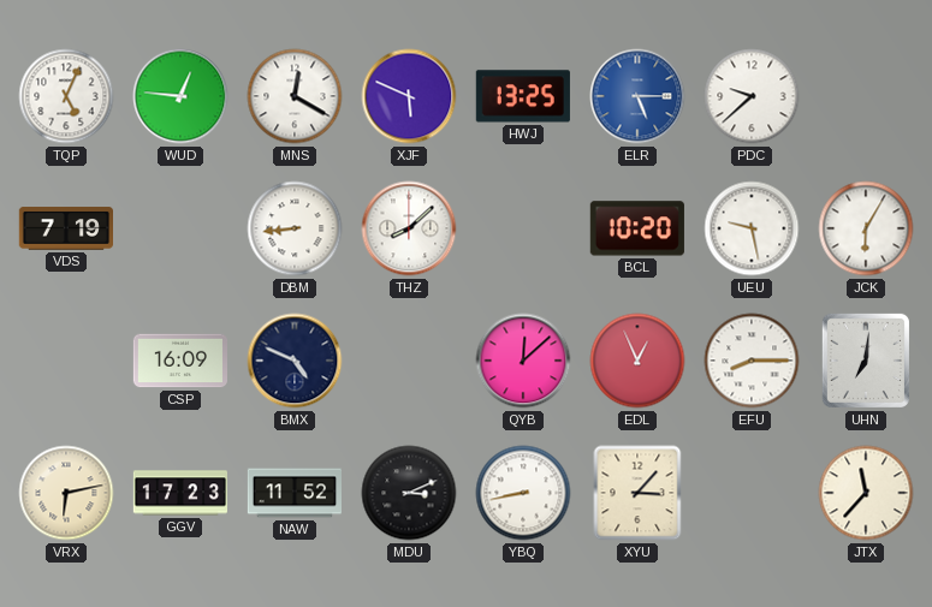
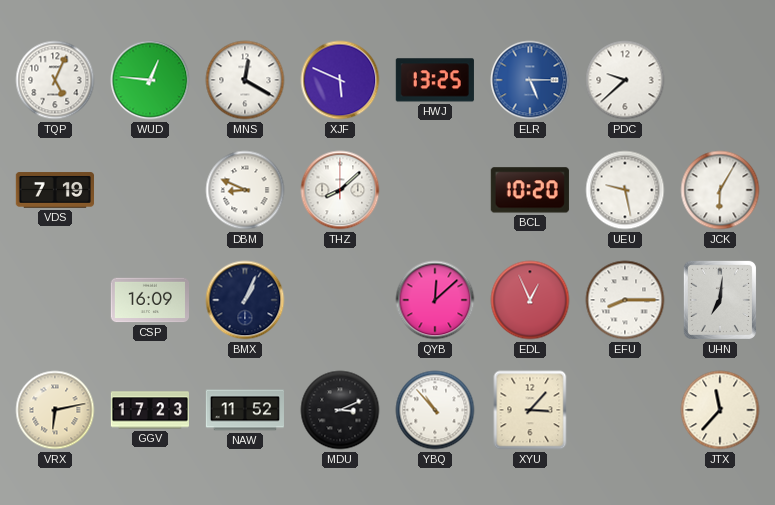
DBM: 8:44 -> 8:49 (245, 190)
BMX: 4:49 -> 1:04 (245, 300)
YBQ: 8:43 -> 10:53 (435, 410)
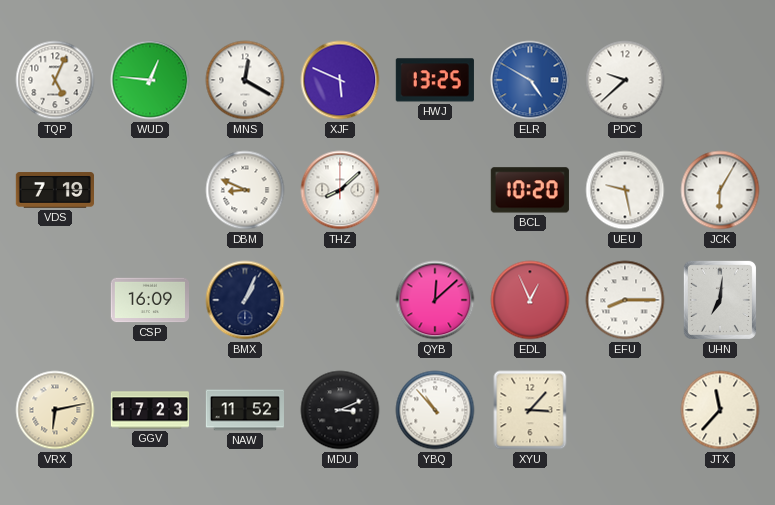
ELR: 5:15 -> 4:50 (530, 80)
